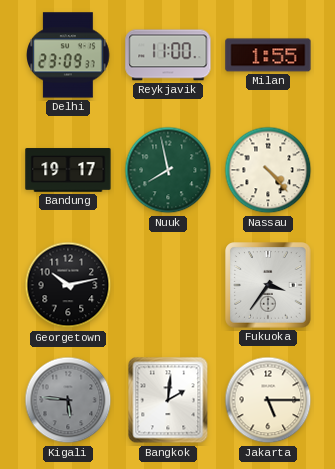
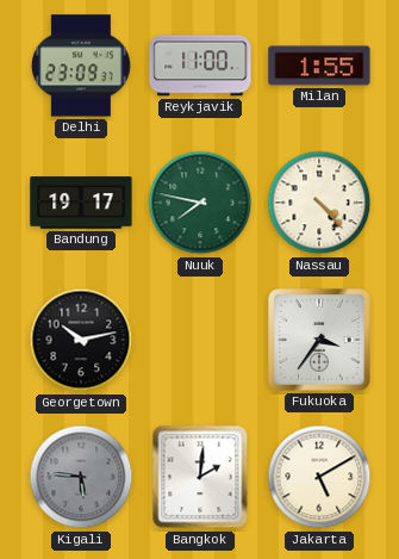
Nuuk: 7:58 -> 7:47 (200, 203)
Jakarta: 5:15 -> 5:10 (319, 477)
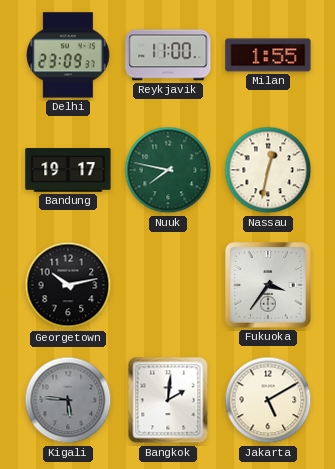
Nassau: 4:23 -> 12:32 (268, 170)
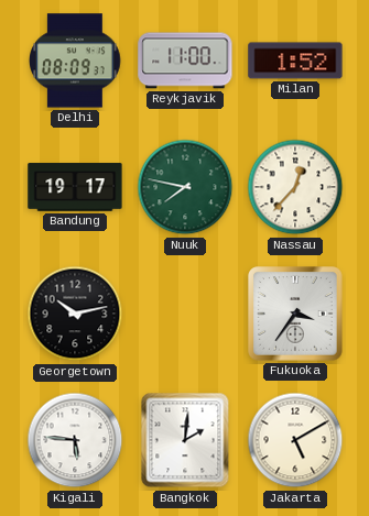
Delhi: 23:09 -> 08:09 (76, 61)
Milan: 1:55 -> 1:52 (295, 61)
Nassau: 12:32 -> 12:37 (295, 187)
Kigali dial: grey -> white (75, 440)
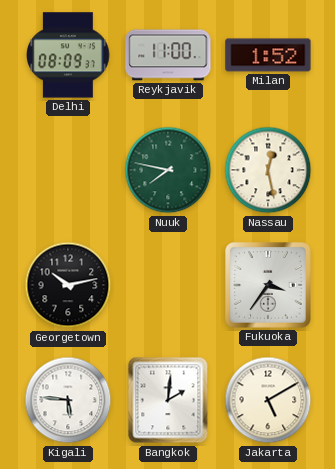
Bandung: 19:17 -> none (75, 187)
Nassau: 12:37 -> 12:28 (268, 170)
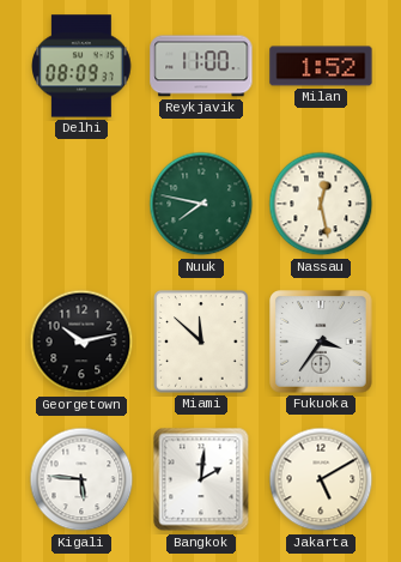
Miami: none -> 11:52 (201, 342)
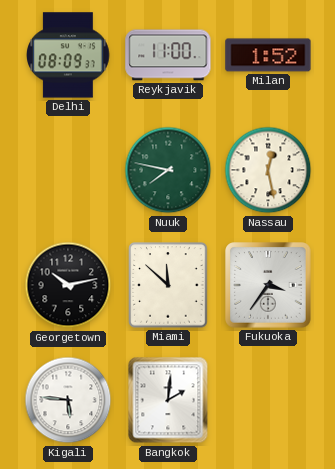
Jakarta: 5:10 -> none (321, 479)
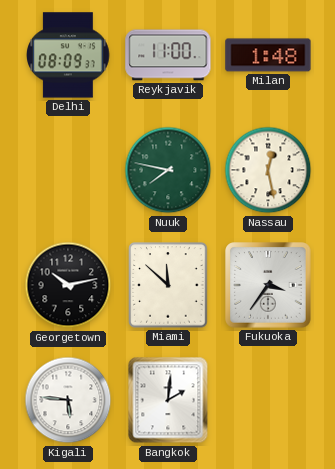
Milan: 1:52 -> 1:48 (268, 55)
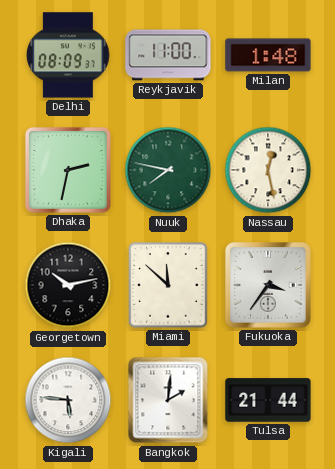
Dhaka: none -> 2:32 (68, 170)
Tulsa: none -> 21:44 (268, 400)
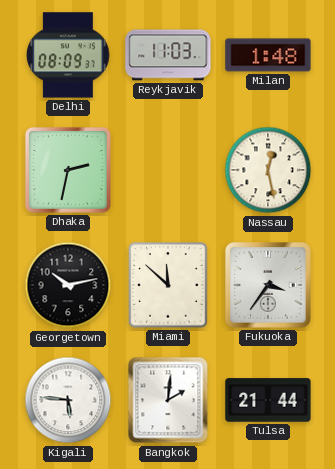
Reykjavik: 11:00 -> 11:03 (168, 55)
Nuuk: 7:47 -> none (168, 170)
